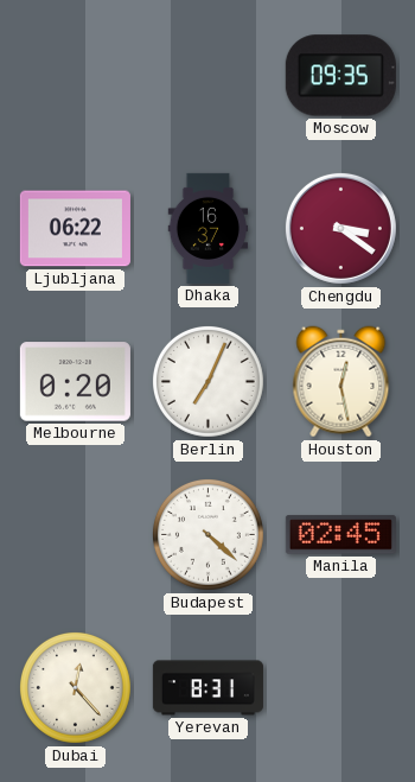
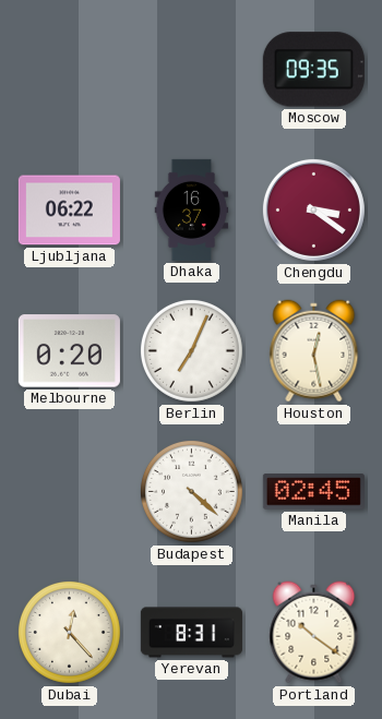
Portland: none -> 10:21 (314, 633)
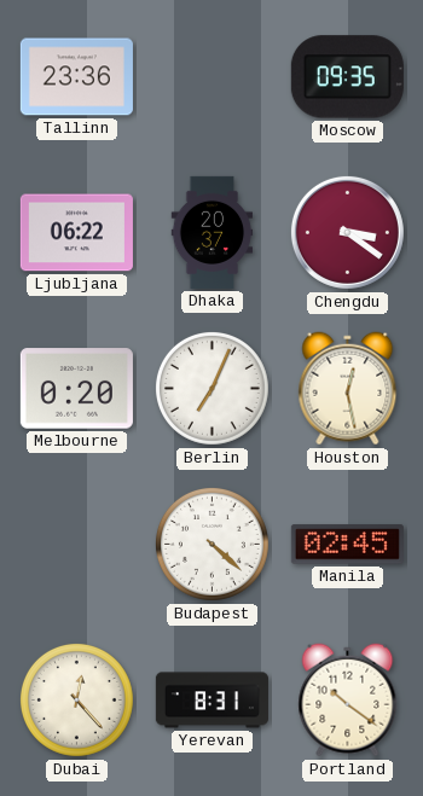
Tallinn: none -> 23:36 (76, 77)
Dhaka: 16:37 -> 20:37 (213, 232)
